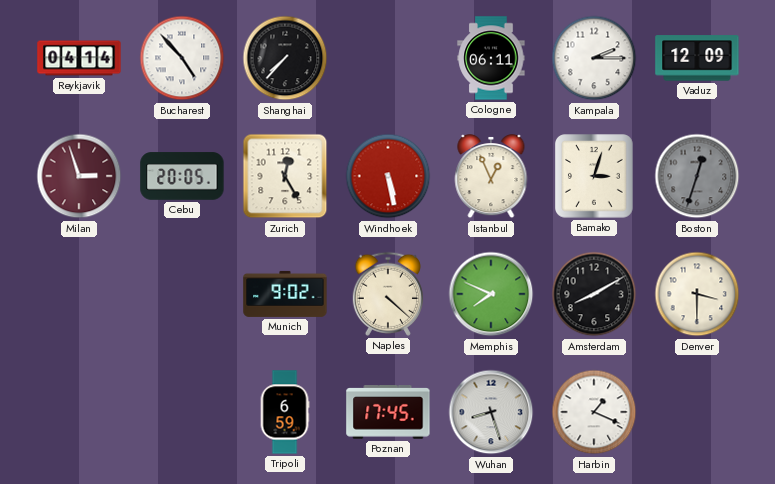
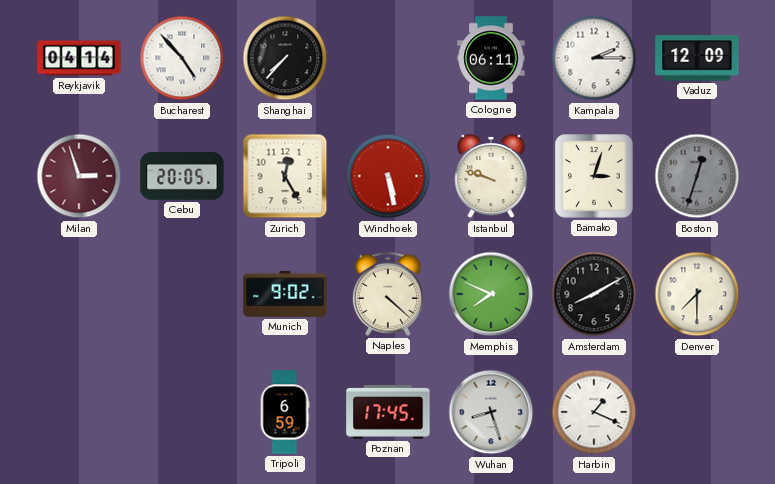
Istanbul: 12:56 -> 9:48 (491, 177)
Denver: 3:30 -> 7:30 (697, 294)
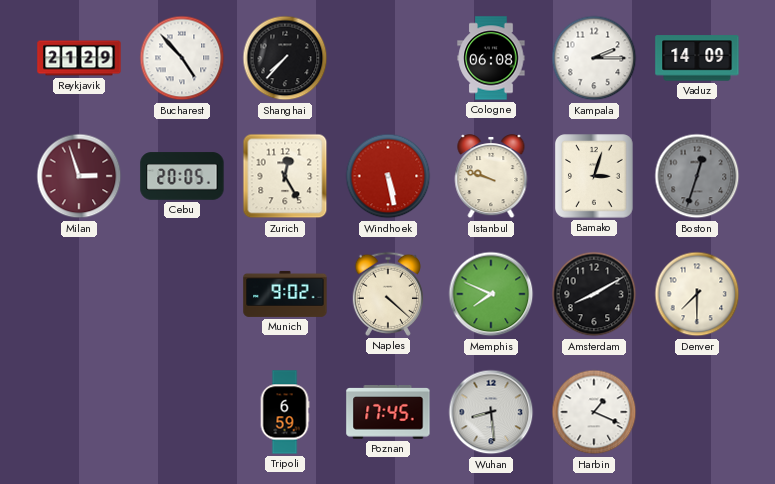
Reykjavik: 04:14 -> 21:29 (79, 58)
Cologne: 06:11 -> 06:08 (491, 58)
Vaduz: 12:09 -> 14:09 (697, 58)
Wuhan: 8:27 -> 8:29 (491, 412)
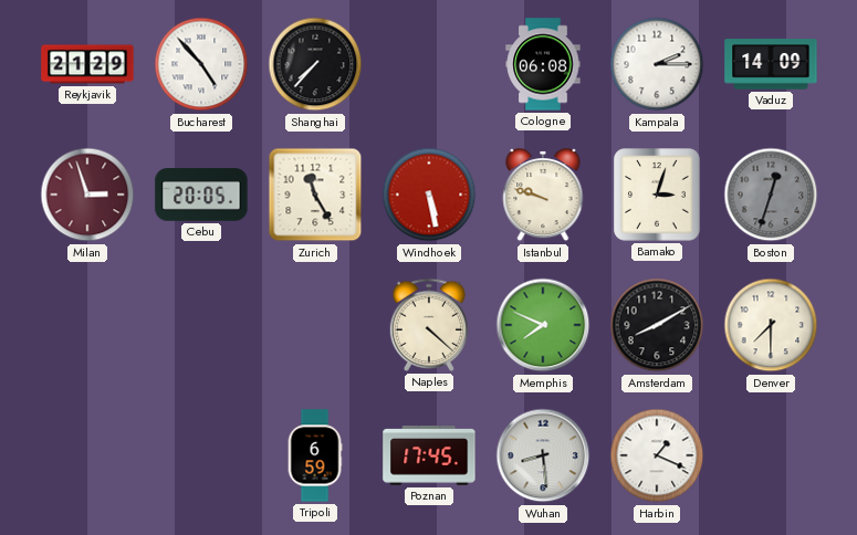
Zurich: 12:25 -> 11:25 (315, 195)
Munich: 9:02 -> none (285, 294)
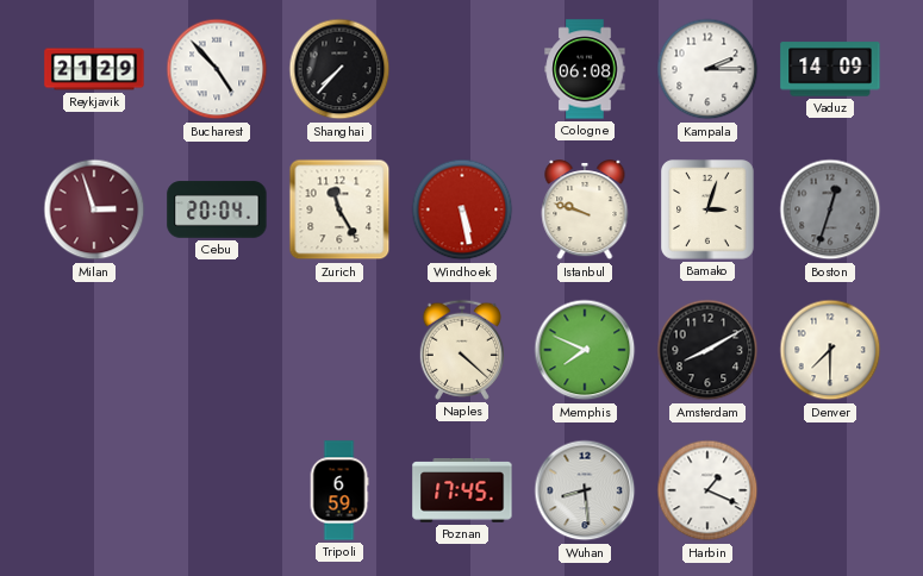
Cebu: 20:05 -> 20:04 (217, 209)
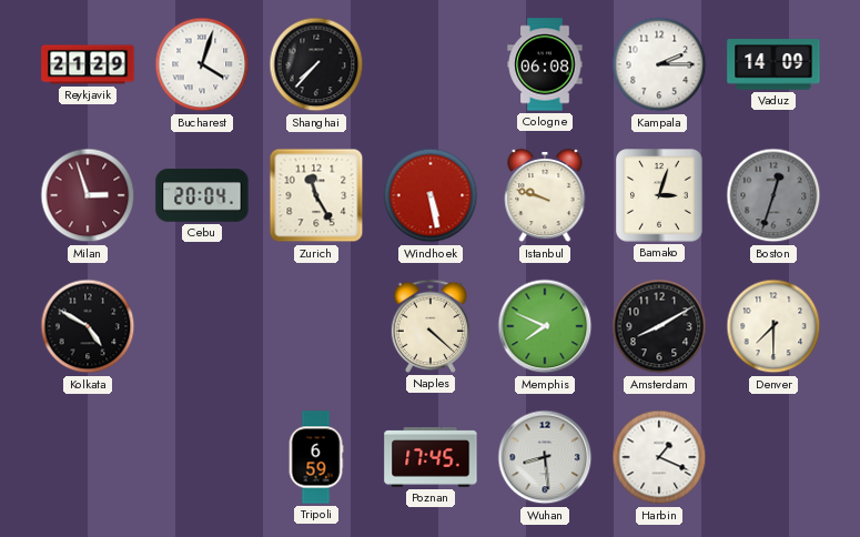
Bucharest: 4:53 -> 4:03 (202, 64)
Kolkata: none -> 4:50 (88, 326)
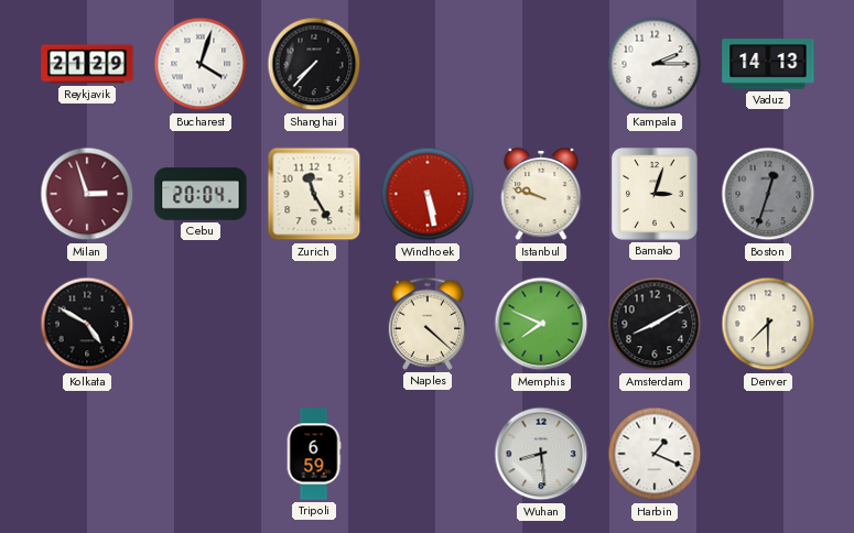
Cologne: 06:08 -> none (545, 64)
Vaduz: 14:09 -> 14:13 (768, 64)
Poznan: 17:45 -> none (431, 458)
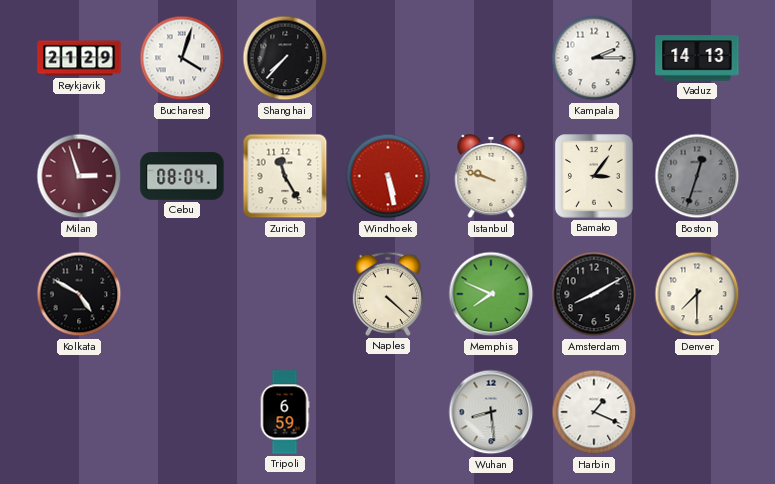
Cebu: 20:04 -> 08:04 (182, 176)
Bamako: 3:03 -> 3:06 (595, 176)
